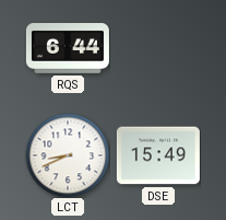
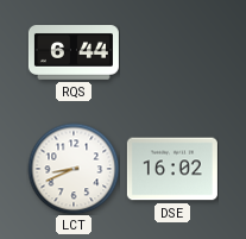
DSE: 15:49 -> 16:02 (172, 169)
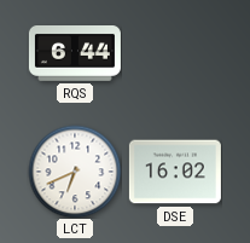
LCT: 8:41 -> 6:41 (75, 172)
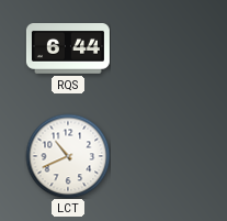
LCT: 6:41 -> 10:41 (68, 156)
DSE: 16:02 -> none (175, 172)
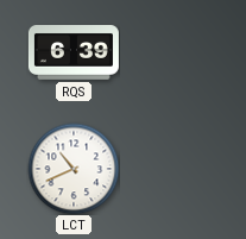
RQS: 6:44 -> 6:39 (74, 54)
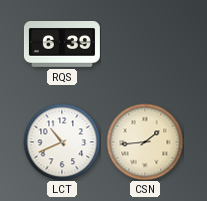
CSN: none -> 1:44 (145, 142)
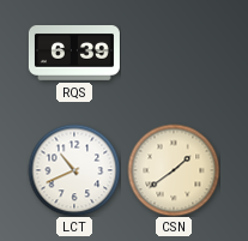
CSN: 1:44 -> 1:39 (174, 170)
